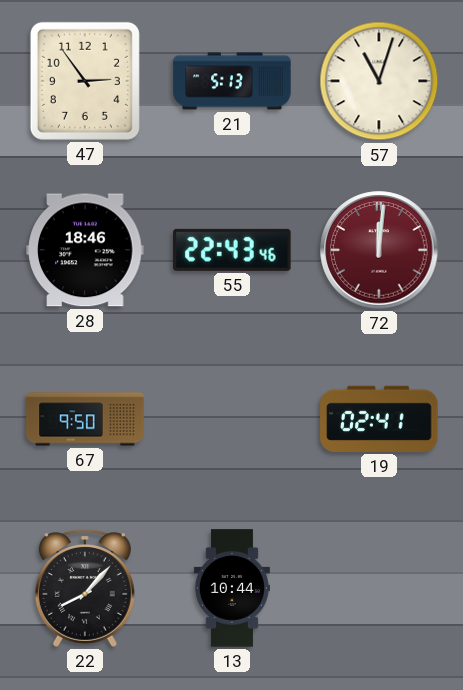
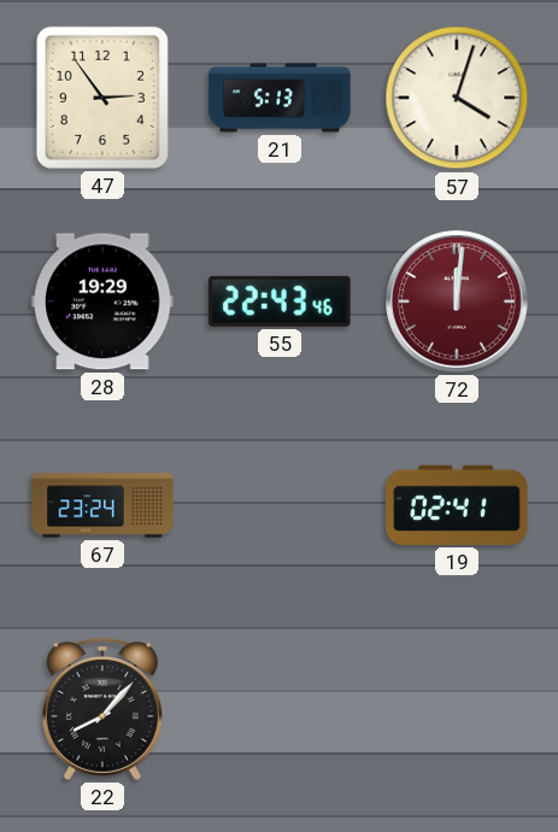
57: 11:03 -> 4:03 (457, 98)
28: 18:46 -> 19:29 (102, 301)
67: 9:50 -> 23:24 (102, 505)
13: 10:44 -> none (232, 588)
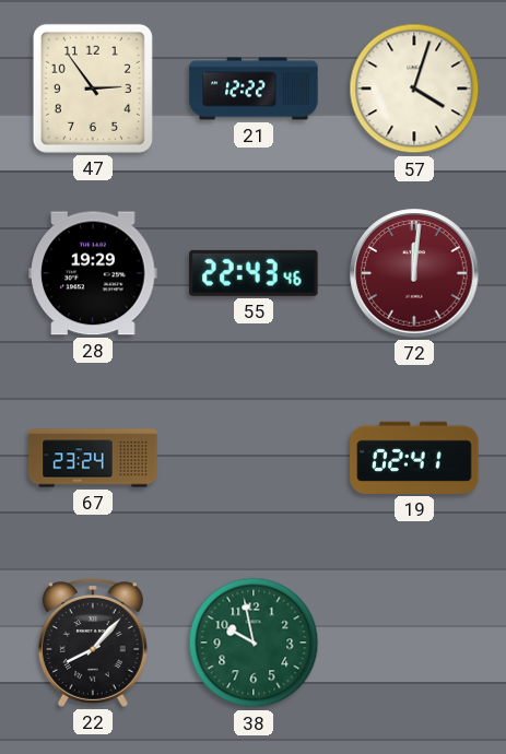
21: 5:13 -> 12:22 (254, 89)
38: none -> 9:58 (254, 643)
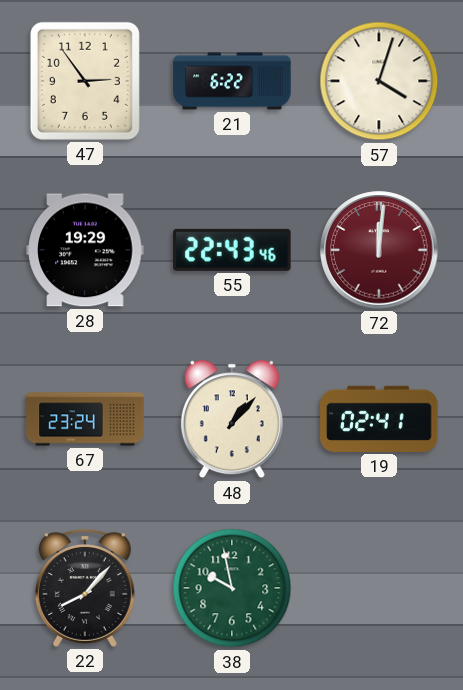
21: 12:22 -> 6:22 (232, 81)
48: none -> 1:07 (232, 419)
